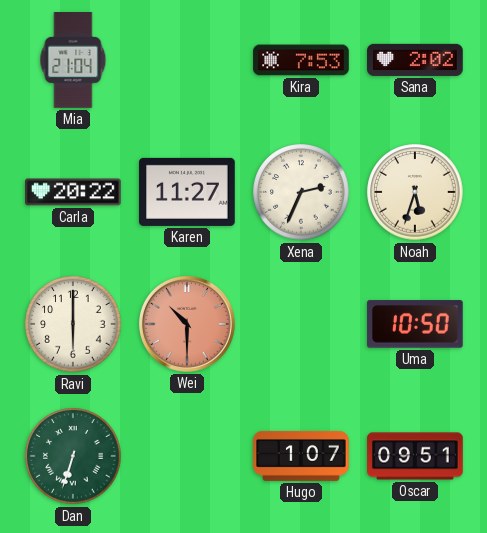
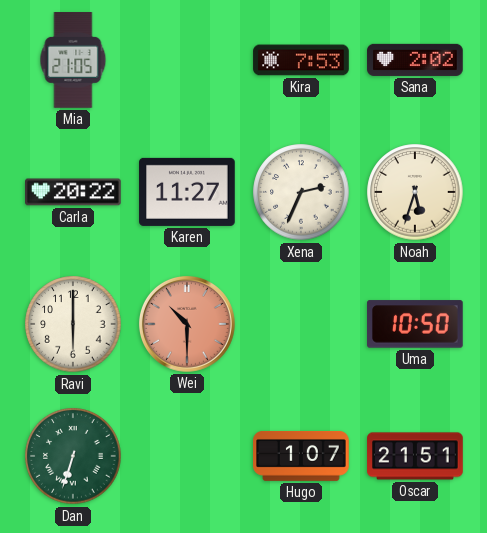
Mia: 21:04 -> 21:05 (73, 60)
Oscar: 09:51 -> 21:51 (415, 456)
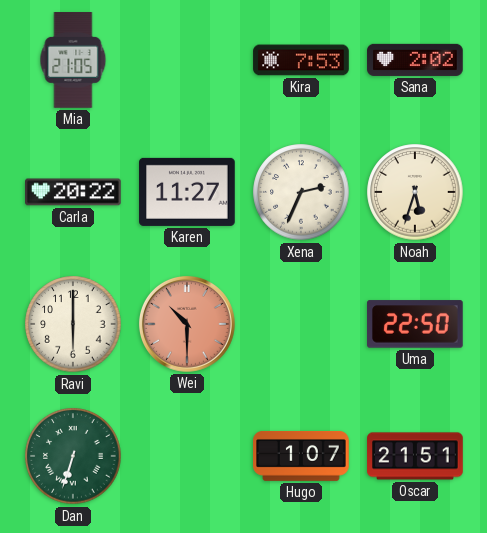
Uma: 10:50 -> 22:50 (415, 324)
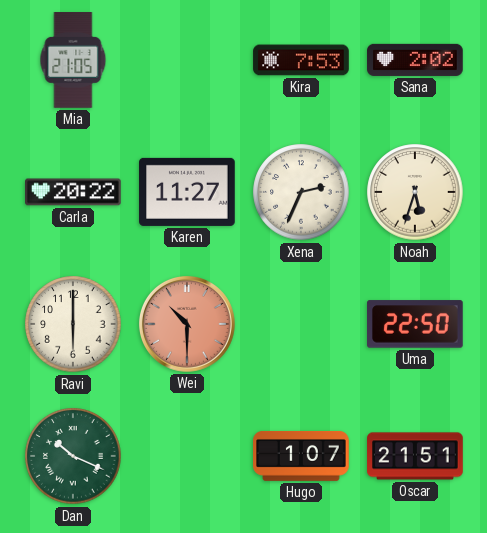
Dan: 6:33 -> 10:19 (73, 456)
